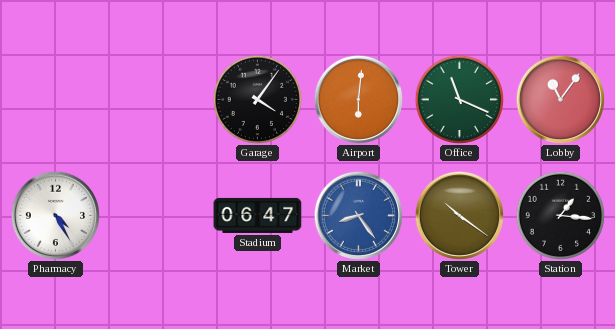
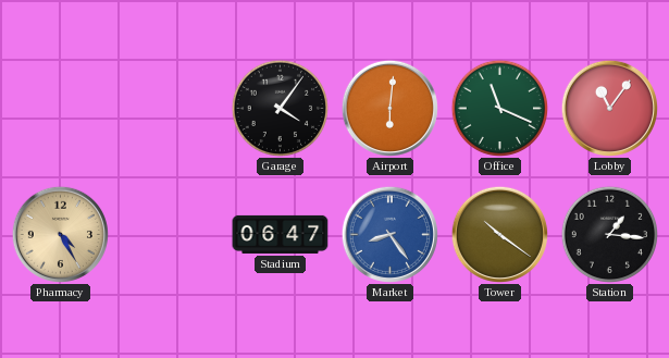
Pharmacy dial: white -> champagne (60, 234)
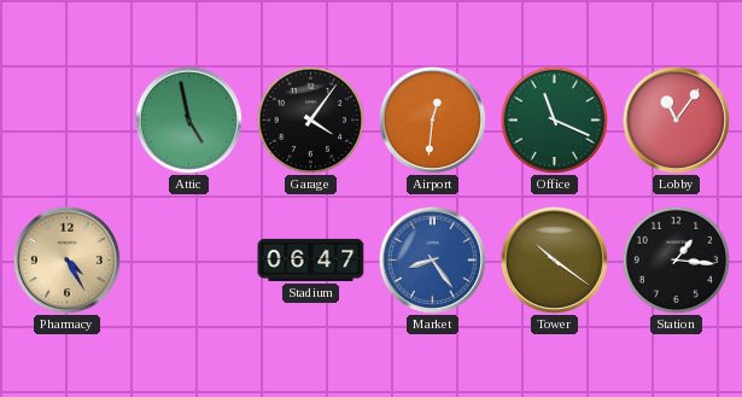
Attic: none -> 4:58 (188, 119)
Airport: 6:01 -> 12:31 (432, 119)
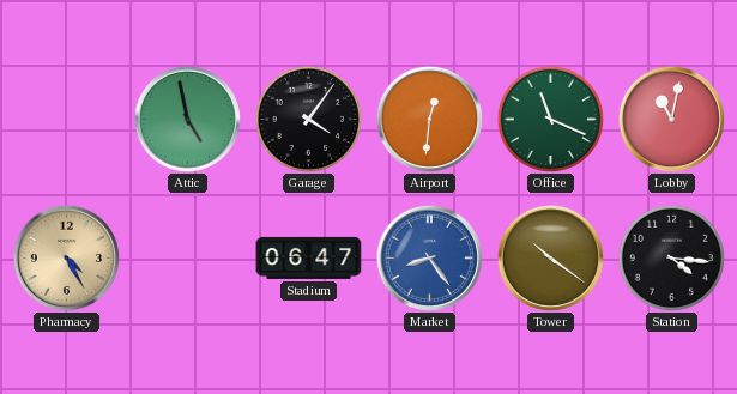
Lobby: 11:06 -> 11:02 (671, 119)
Station: 1:16 -> 4:16 (671, 257)
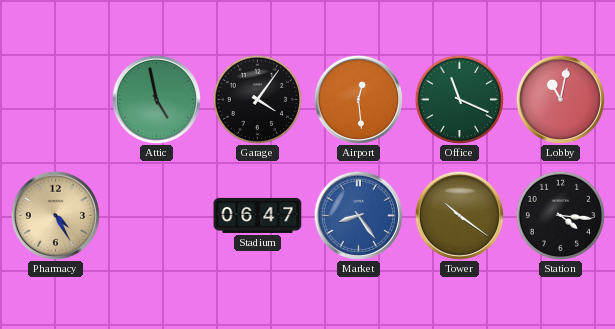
Airport: 12:31 -> 12:29 (358, 99)
